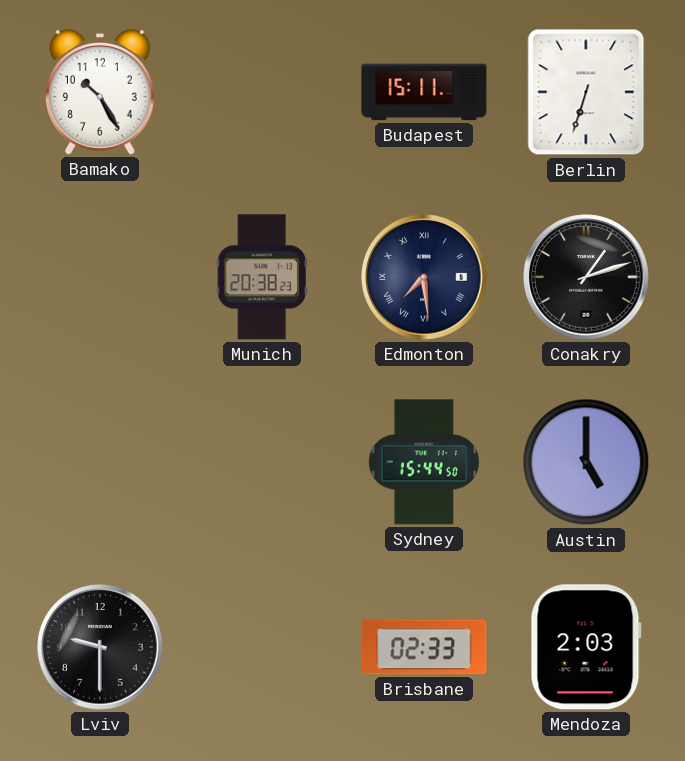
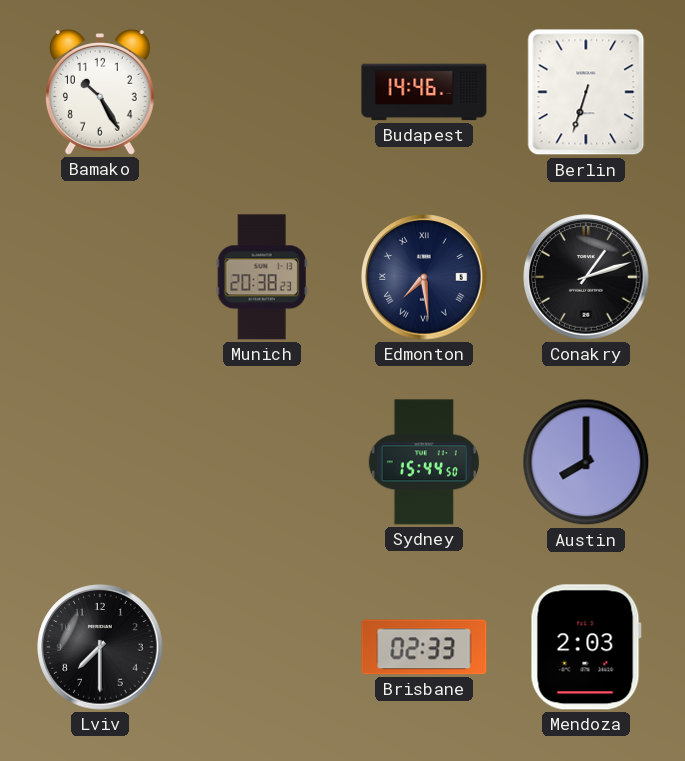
Budapest: 15:11 -> 14:46 (424, 92)
Austin: 5:00 -> 8:00 (586, 462)
Lviv: 9:30 -> 7:30 (100, 647)
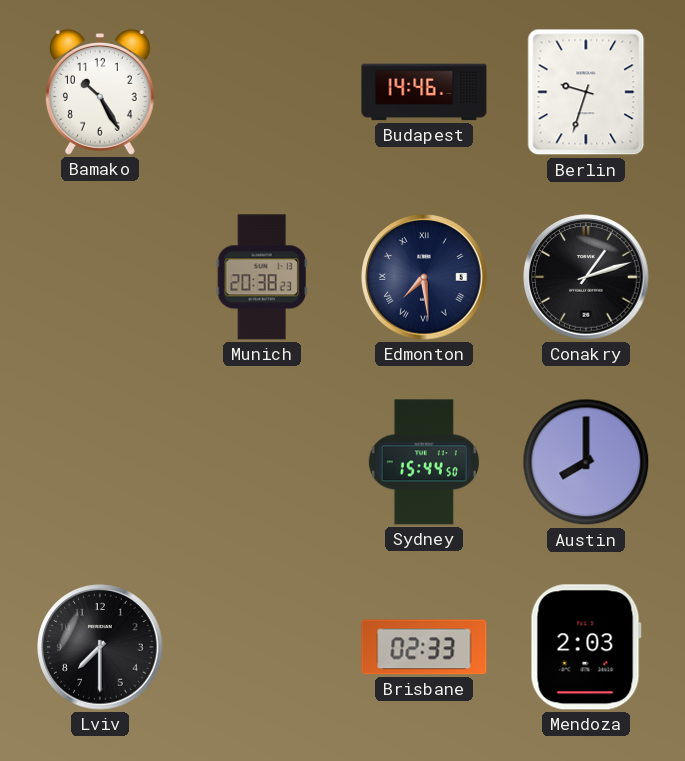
Berlin: 6:33 -> 9:33 (586, 92)
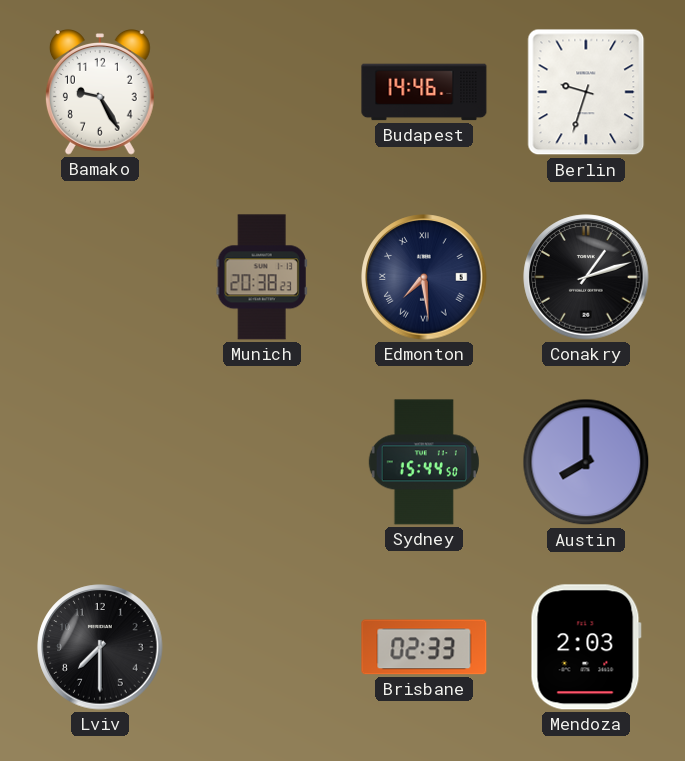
Bamako: 10:25 -> 9:25 (100, 93)
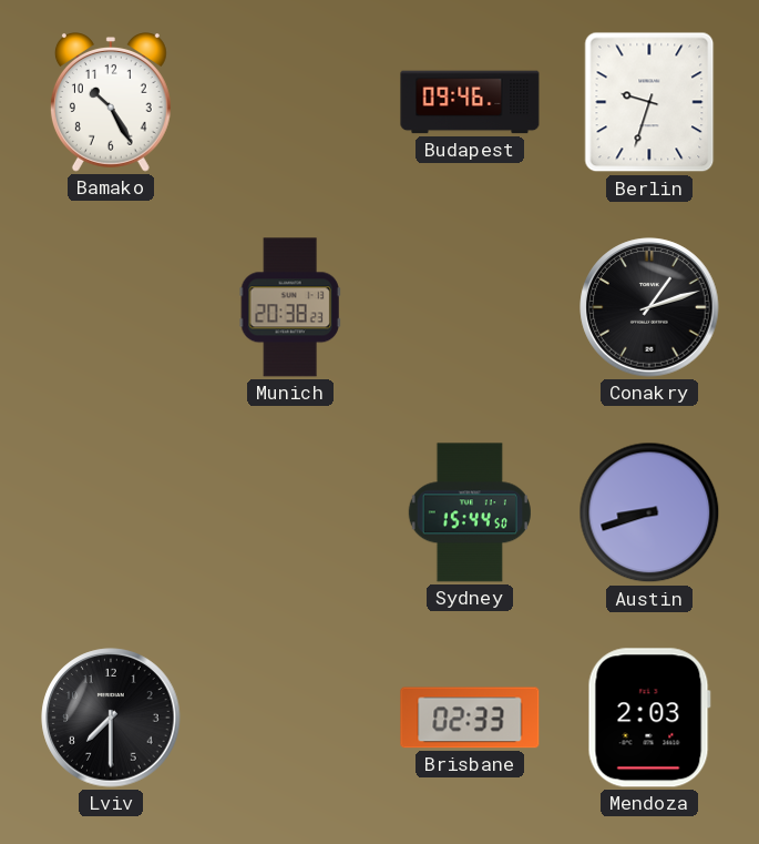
Bamako: 9:25 -> 10:25 (111, 103)
Budapest: 14:46 -> 09:46 (470, 102)
Edmonton: 7:29 -> none (424, 277)
Austin: 8:00 -> 8:42 (649, 512)
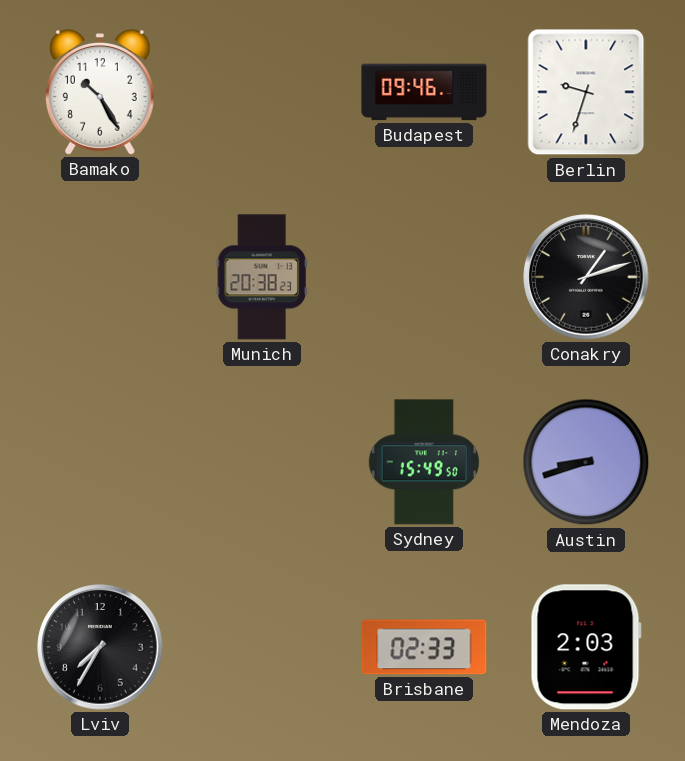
Sydney: 15:44 -> 15:49 (424, 462)
Lviv: 7:30 -> 7:35 (100, 647)
